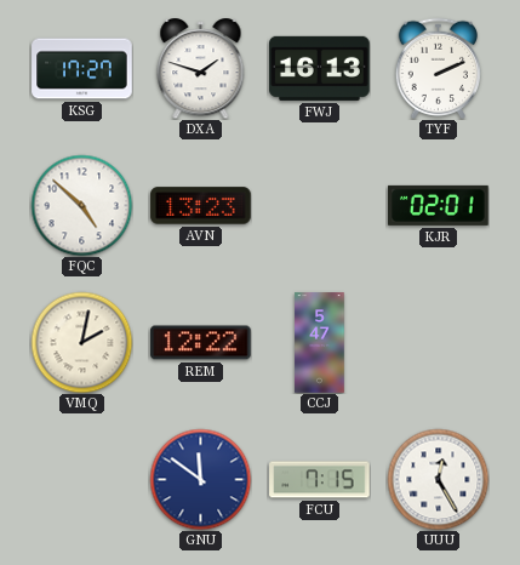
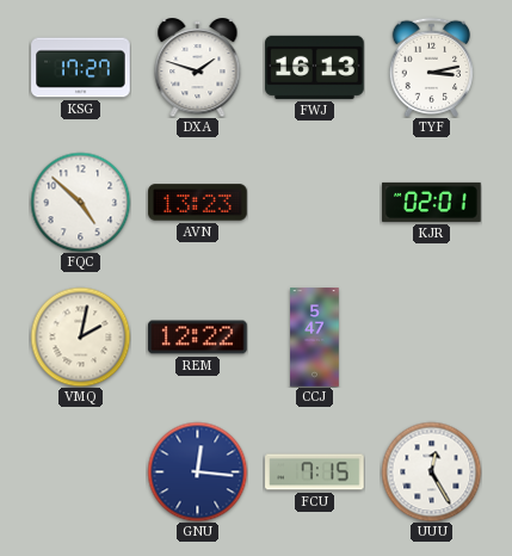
TYF: 2:11 -> 3:13 (432, 67)
GNU: 11:51 -> 12:16 (197, 471)
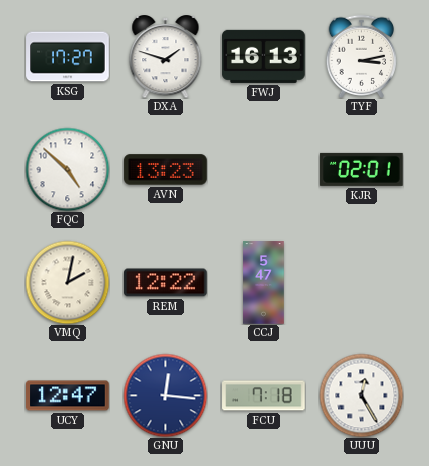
UCY: none -> 12:47 (68, 396)
FCU: 7:15 -> 7:18 (264, 396)
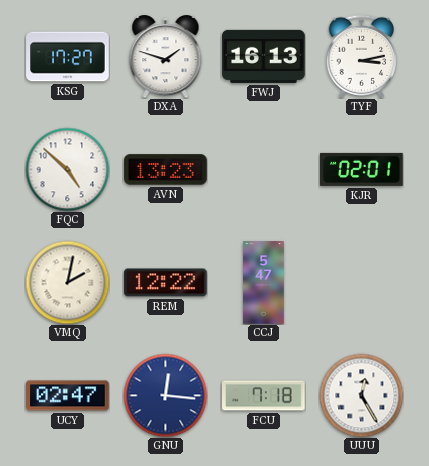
UCY: 12:47 -> 02:47 (68, 396)
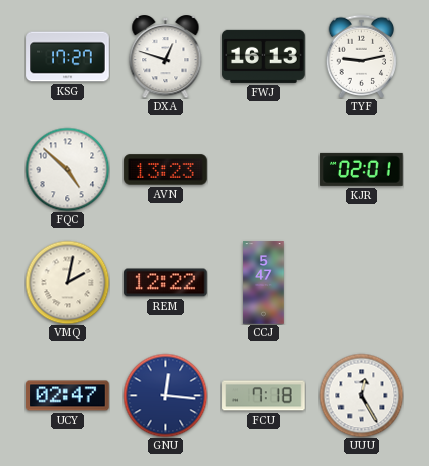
DXA: 1:48 -> 12:48 (166, 57)
TYF: 3:13 -> 9:13 (362, 56)
